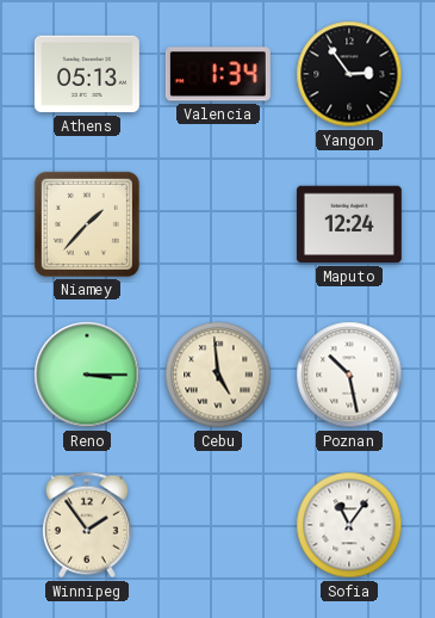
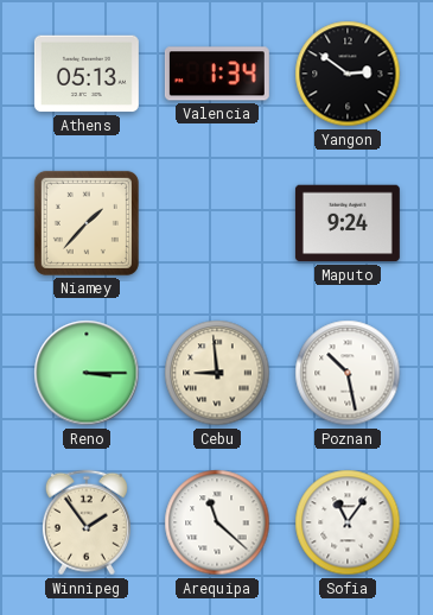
Yangon: 2:54 -> 2:51 (348, 74)
Maputo: 12:24 -> 9:24 (348, 223)
Cebu: 4:59 -> 8:59 (217, 373)
Arequipa: none -> 11:22 (217, 522)
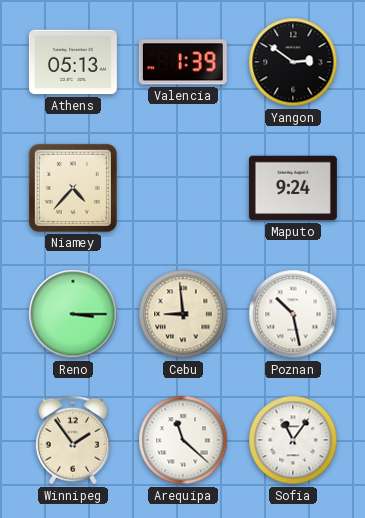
Valencia: 1:34 -> 1:39 (183, 62)
Niamey: 1:37 -> 4:37 (73, 188)
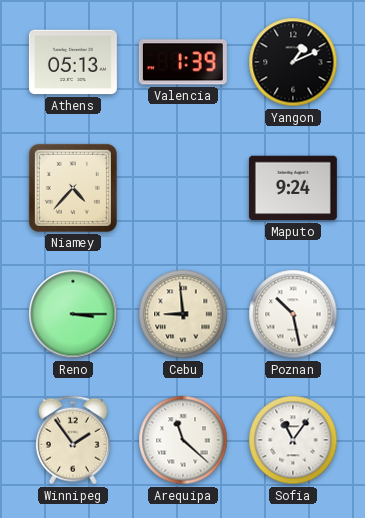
Yangon: 2:51 -> 1:11 (293, 62)
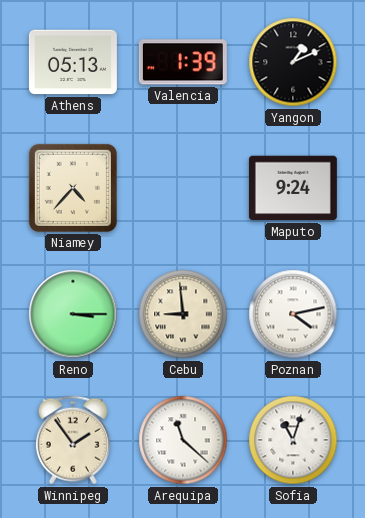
Poznan: 10:28 -> 4:13 (293, 314)
Sofia: 11:06 -> 11:03 (293, 440)
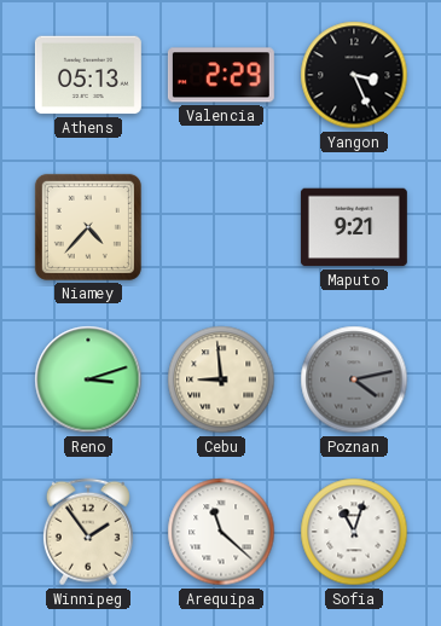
Valencia: 1:39 -> 2:29 (221, 75)
Yangon: 1:11 -> 3:26 (354, 75)
Maputo: 9:24 -> 9:21 (354, 227)
Reno: 3:15 -> 3:12 (88, 379)
Poznan dial: white -> grey (354, 379)
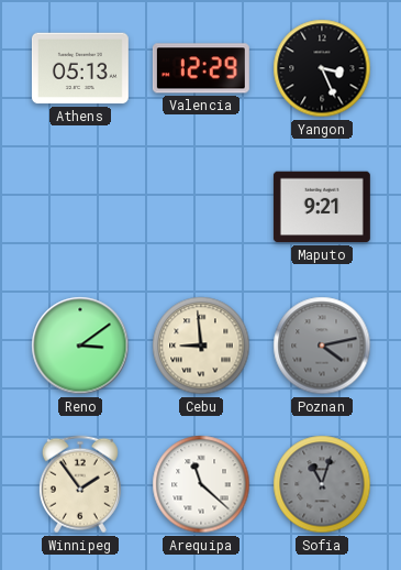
Valencia: 2:29 -> 12:29 (201, 68)
Niamey: 4:37 -> none (88, 227)
Reno: 3:12 -> 3:09 (80, 346)
Sofia dial: white -> grey (322, 484)
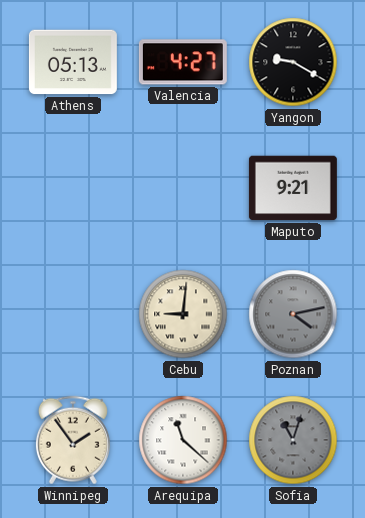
Valencia: 12:29 -> 4:27 (183, 62)
Yangon: 3:26 -> 9:20 (293, 62)
Reno: 3:09 -> none (80, 346)
Cebu: 8:59 -> 9:01 (183, 314)
